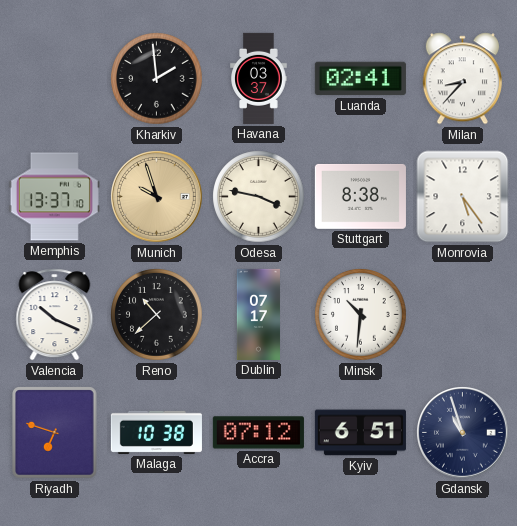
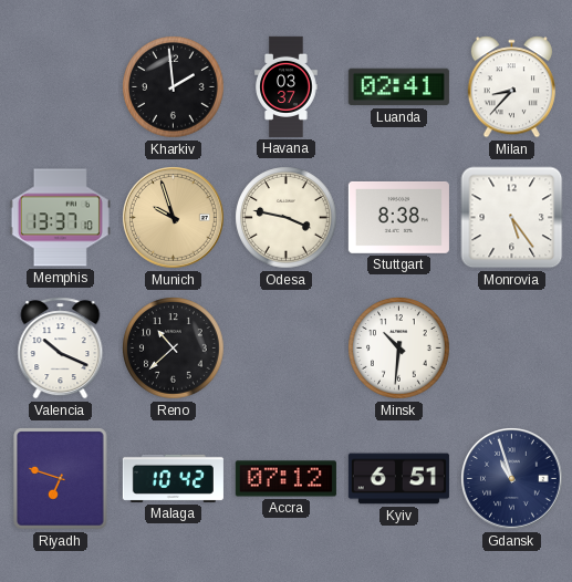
Dublin: 07:17 -> none (258, 314)
Malaga: 10:38 -> 10:42 (173, 478)
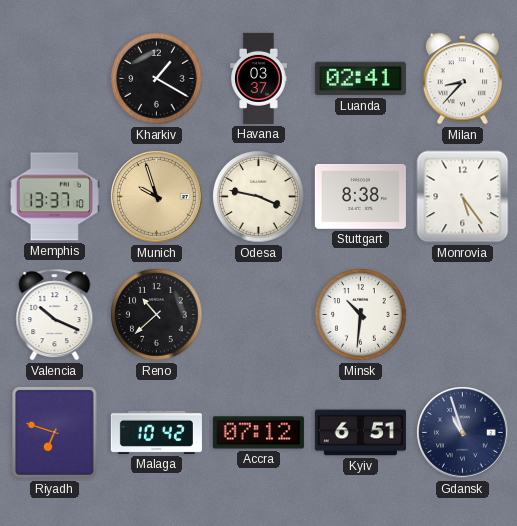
Kharkiv: 1:59 -> 1:20 (157, 79)
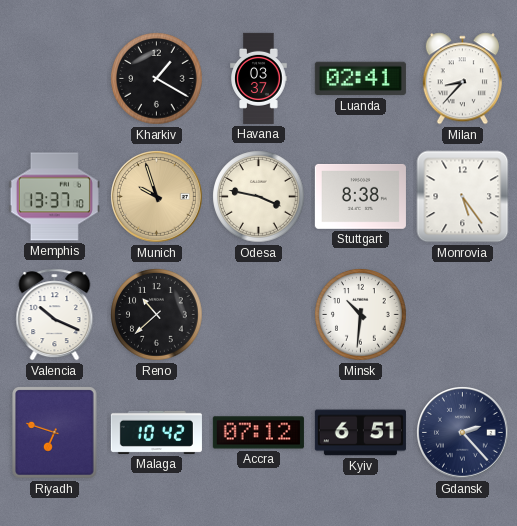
Gdansk: 10:57 -> 2:23 (463, 433)
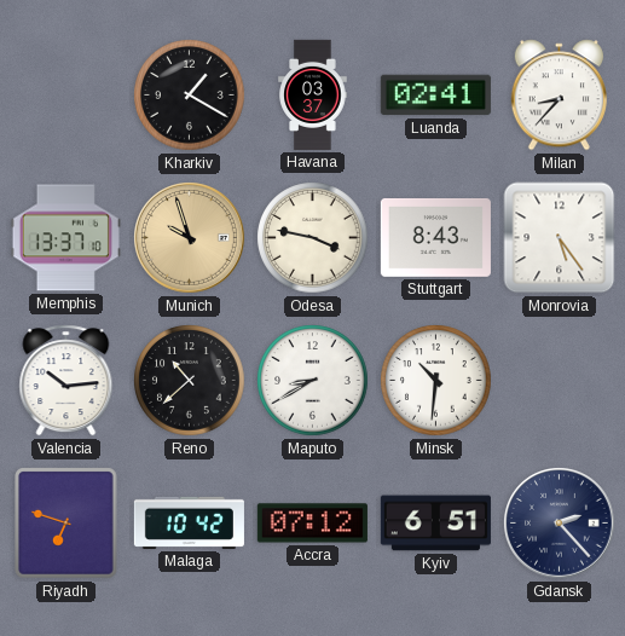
Stuttgart: 8:38 -> 8:43 (435, 237)
Valencia: 10:19 -> 10:14 (66, 381)
Maputo: none -> 8:40 (313, 381)
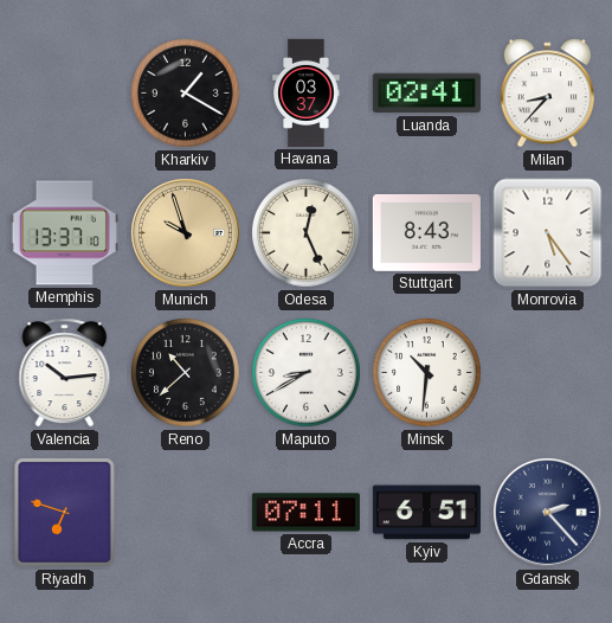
Odesa: 3:47 -> 12:26 (307, 233)
Malaga: 10:42 -> none (189, 522)
Accra: 07:12 -> 07:11 (305, 513)
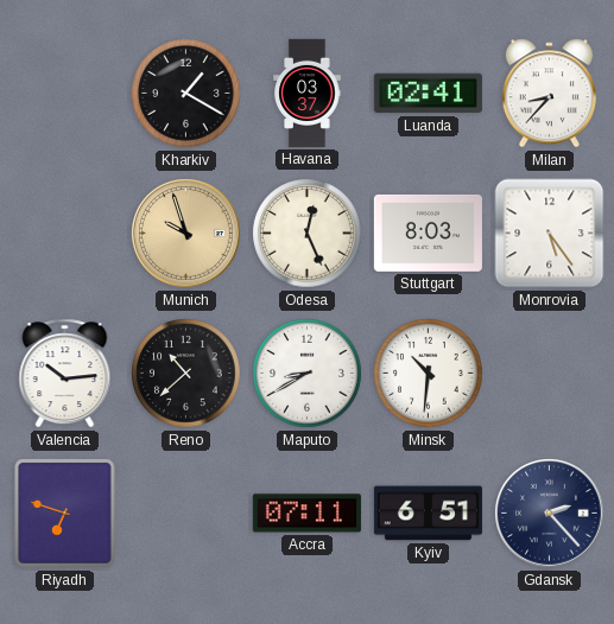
Memphis: 13:37 -> none (64, 233)
Stuttgart: 8:43 -> 8:03 (428, 233)
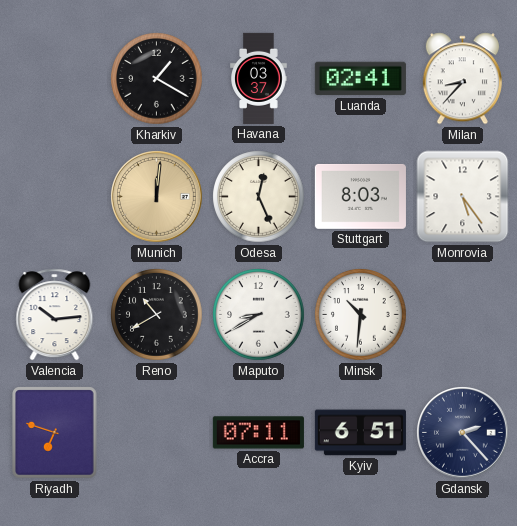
Munich: 9:57 -> 12:01 (157, 197)
Reno: 10:38 -> 10:40 (157, 315)
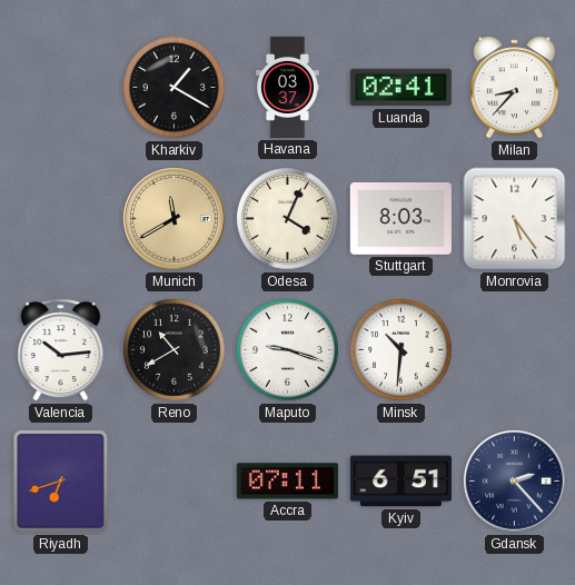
Munich: 12:01 -> 11:40 (175, 219)
Odesa: 12:26 -> 4:04 (288, 219)
Maputo: 8:40 -> 9:18 (288, 350)
Riyadh: 6:48 -> 6:42 (61, 482)
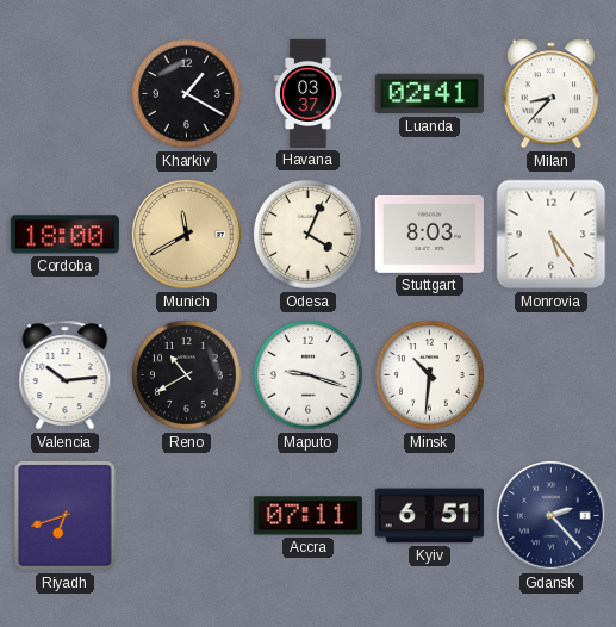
Cordoba: none -> 18:00 (64, 235)
